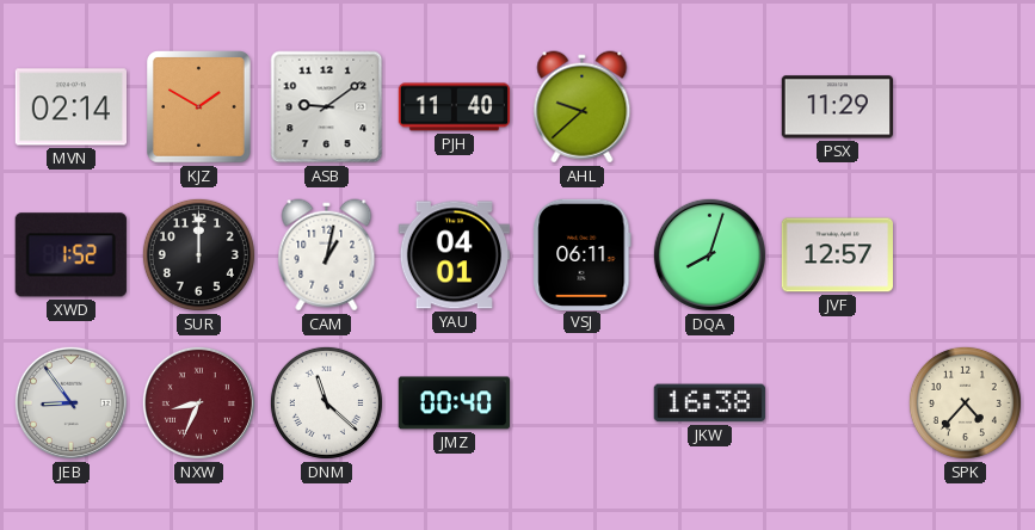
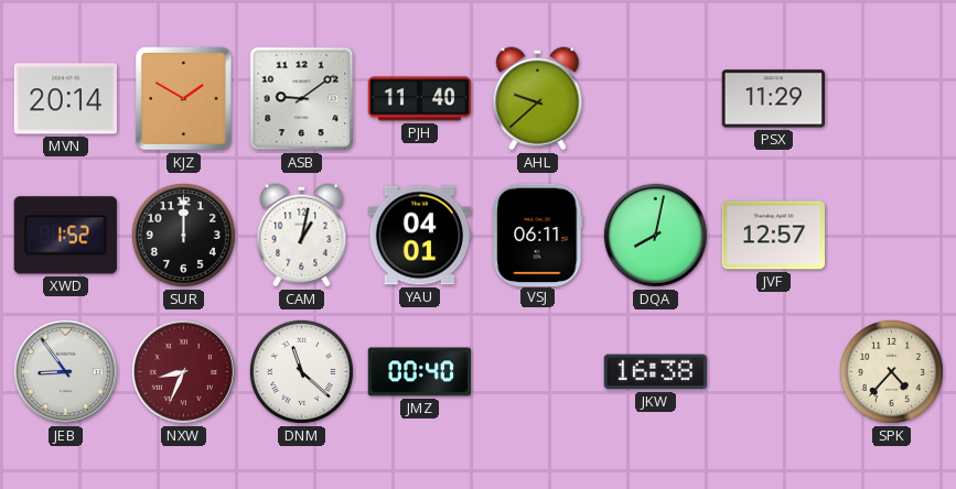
MVN: 02:14 -> 20:14 (65, 99)
DQA: 8:03 -> 8:02 (655, 235)
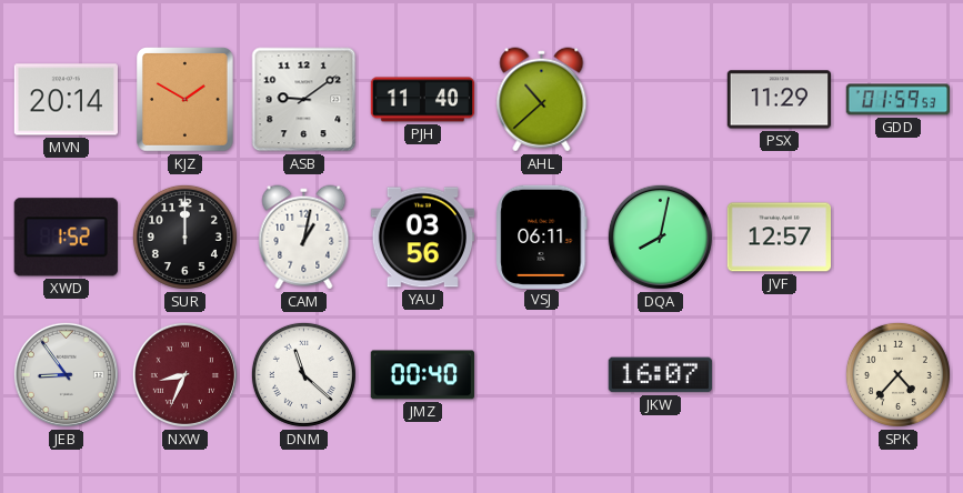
AHL: 9:38 -> 10:38 (542, 100)
GDD: none -> 01:59 (897, 100)
YAU: 04:01 -> 03:56 (422, 238)
JKW: 16:38 -> 16:07 (660, 375)
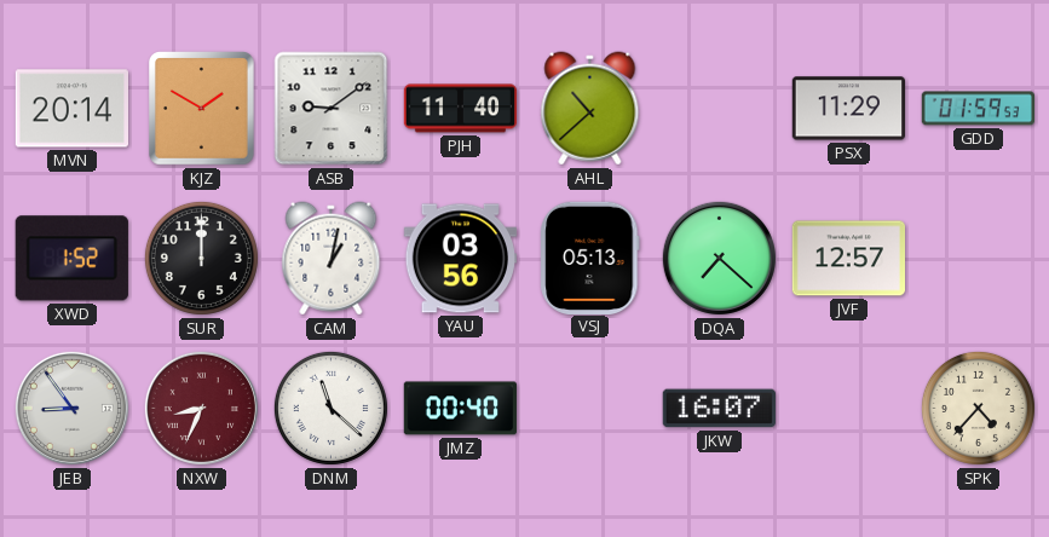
VSJ: 06:11 -> 05:13 (590, 258)
DQA: 8:02 -> 7:22 (719, 258)
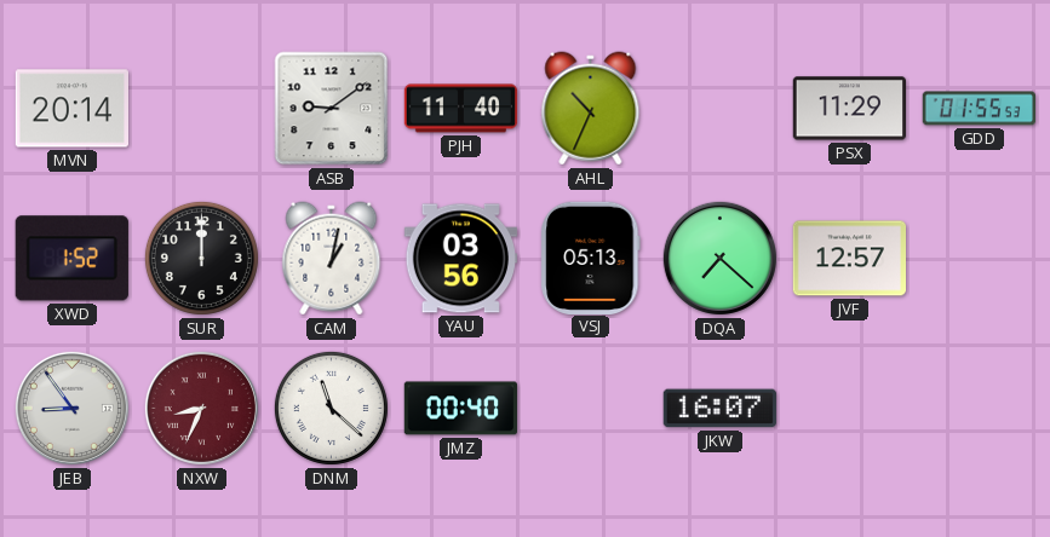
KJZ: 1:50 -> none (202, 109)
AHL: 10:38 -> 10:34 (591, 109)
GDD: 01:59 -> 01:55 (979, 109)
SPK: 4:37 -> none (978, 408)
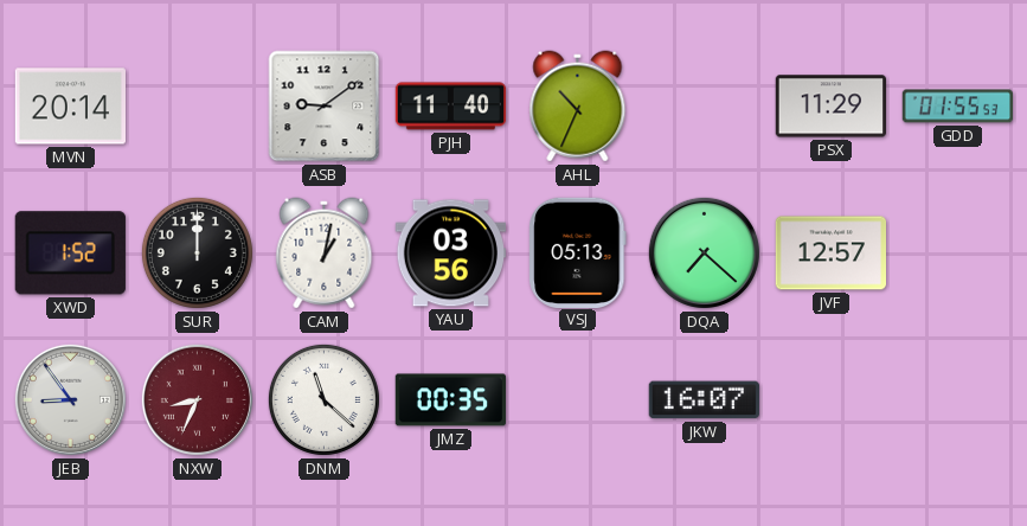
JMZ: 00:40 -> 00:35 (450, 400)
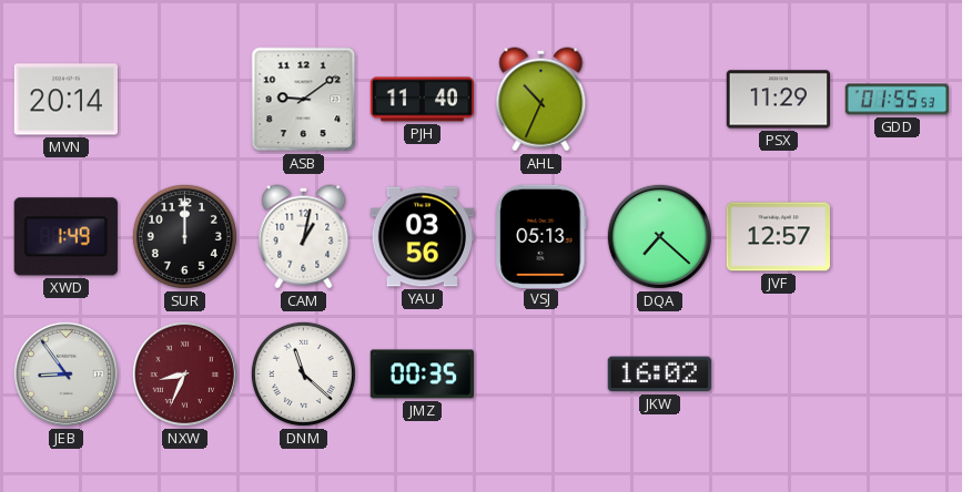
XWD: 1:52 -> 1:49 (65, 237)
JKW: 16:07 -> 16:02 (659, 375)
